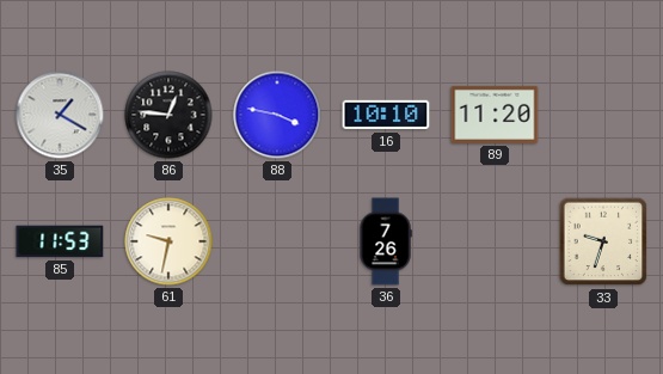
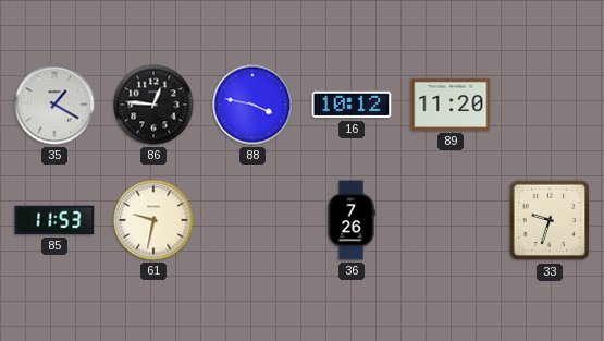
16: 10:10 -> 10:12 (352, 105)
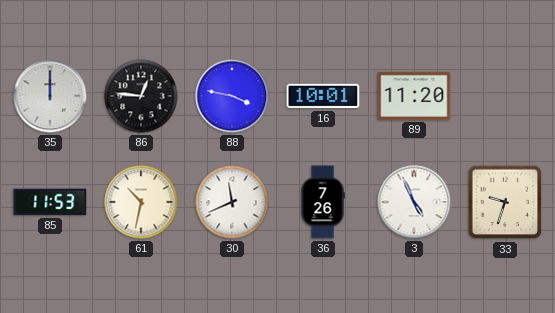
35: 1:20 -> 12:00 (50, 96)
16: 10:12 -> 10:01 (323, 96)
61: 9:32 -> 10:32 (141, 202)
30: none -> 11:41 (232, 202)
3: none -> 4:56 (414, 202)
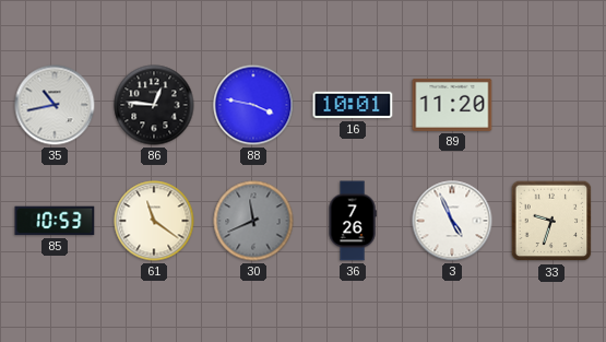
35: 12:00 -> 10:43 (55, 105)
85: 11:53 -> 10:53 (55, 221)
61: 10:32 -> 11:21 (154, 221)
30 dial: white -> grey (253, 221)
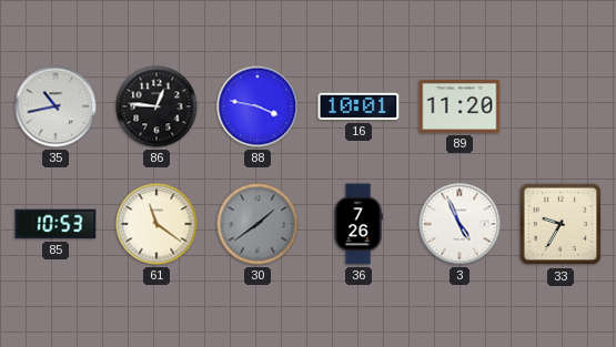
30: 11:41 -> 1:39 (257, 224)
33: 9:33 -> 9:35 (561, 224)
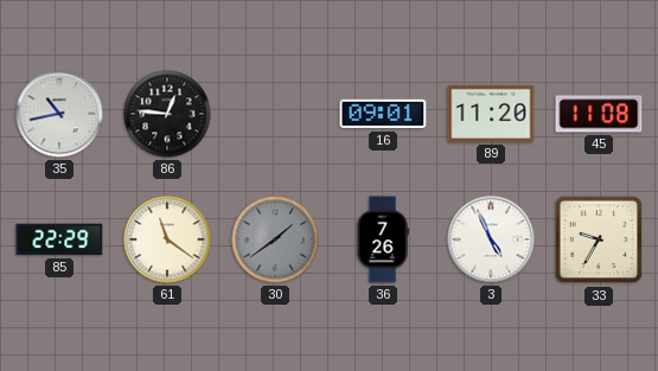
88: 3:47 -> none (257, 106)
16: 10:01 -> 09:01 (383, 114)
45: none -> 11:08 (599, 114)
85: 10:53 -> 22:29 (59, 239)
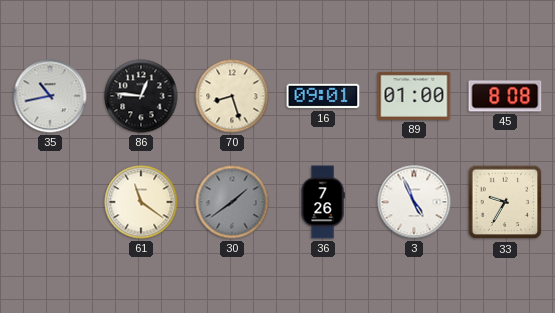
70: none -> 8:27 (232, 96)
89: 11:20 -> 01:00 (414, 96)
45: 11:08 -> 8:08 (505, 96)
85: 22:29 -> none (59, 239)
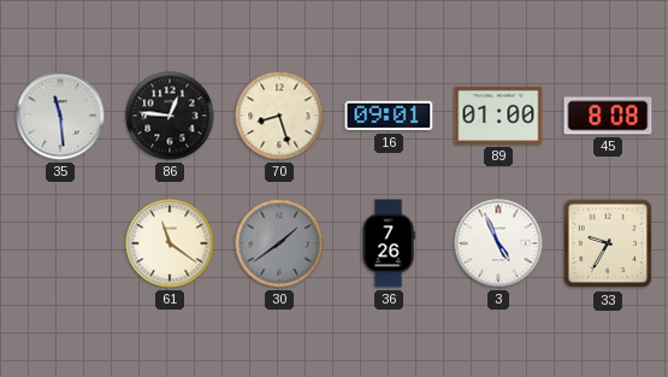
35: 10:43 -> 11:29 (60, 116)
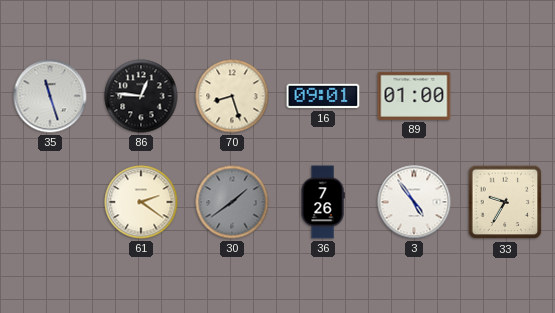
35: 11:29 -> 11:27 (50, 96)
45: 8:08 -> none (608, 116)
61: 11:21 -> 2:21 (141, 202)
3: 4:56 -> 4:54 (414, 202)
